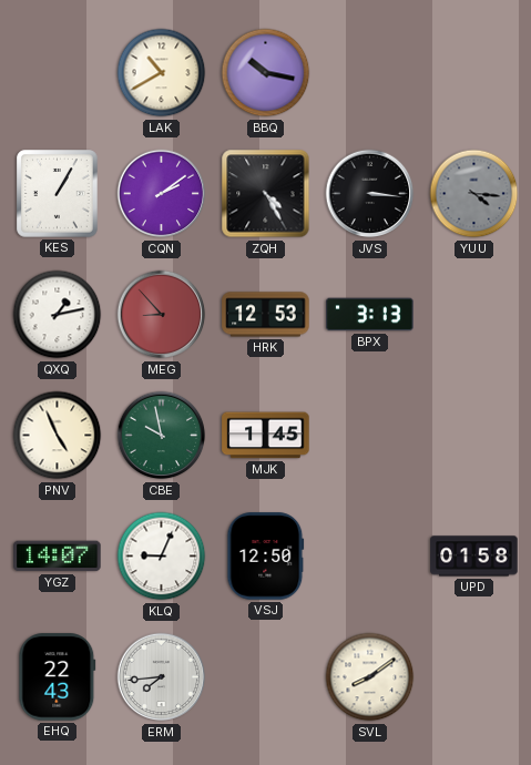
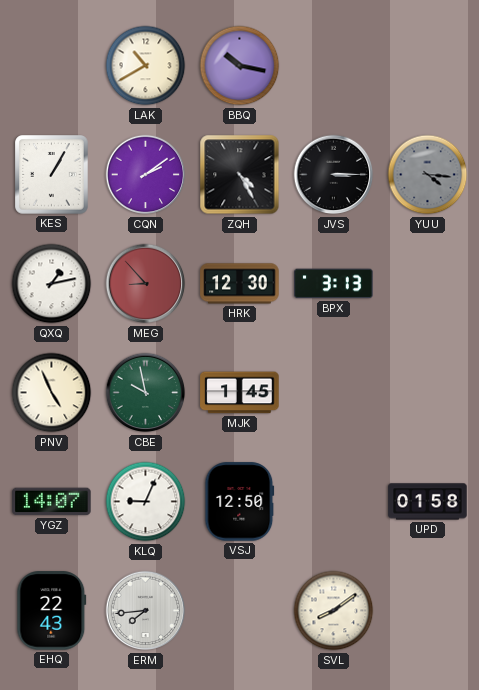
JVS: 3:16 -> 3:15 (334, 175)
HRK: 12:53 -> 12:30 (240, 284)
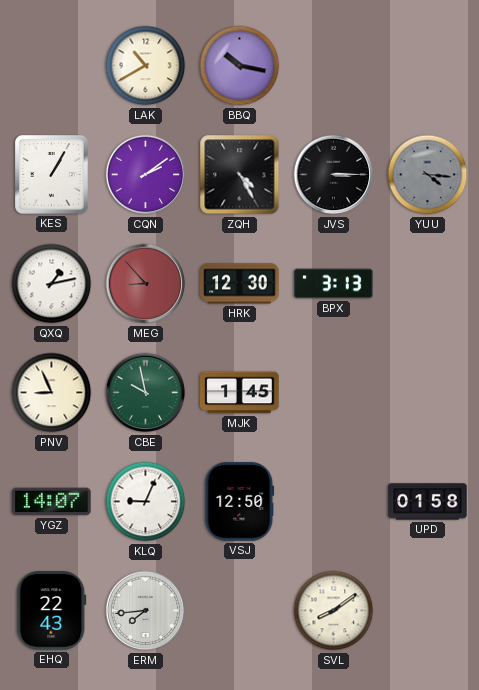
PNV: 4:56 -> 8:56 (52, 393)
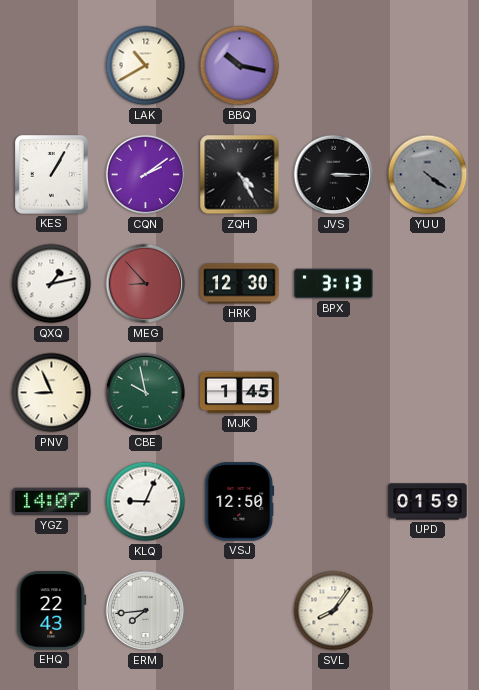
YUU: 4:16 -> 4:21 (428, 175)
UPD: 01:58 -> 01:59 (428, 502)
SVL: 8:09 -> 8:06 (334, 611)
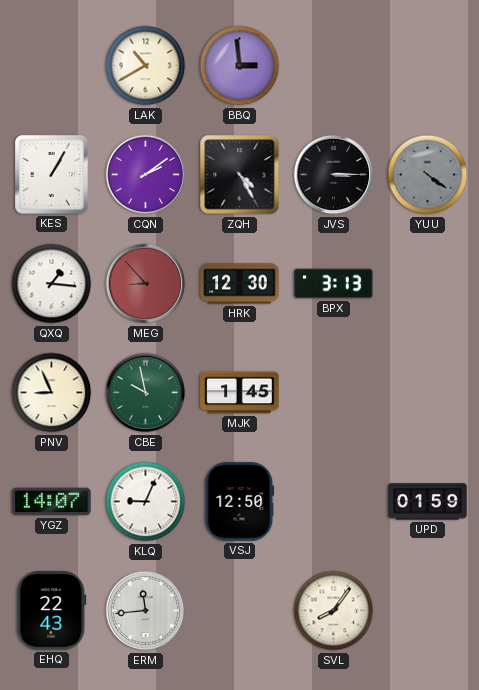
BBQ: 10:17 -> 2:59 (240, 66)
QXQ: 1:13 -> 1:16 (52, 284)
ERM: 7:44 -> 11:44 (146, 611)
